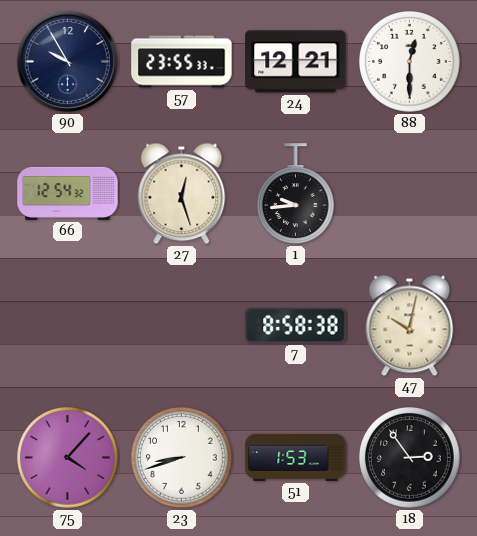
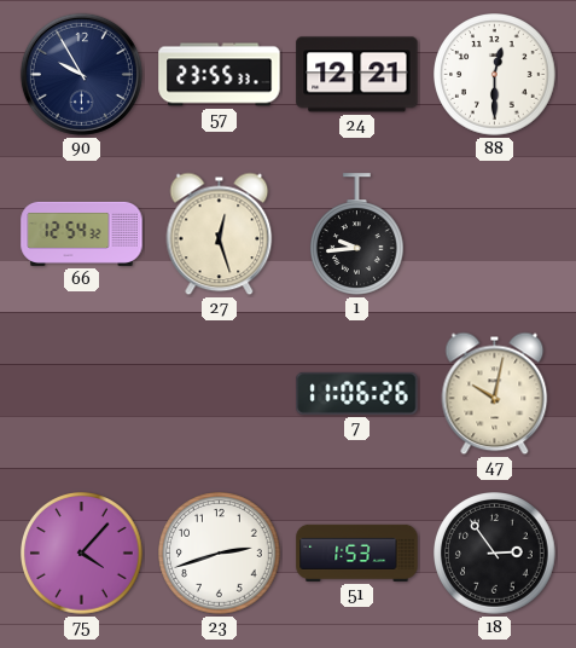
7: 8:58 -> 11:06 (357, 393)
23: 8:42 -> 2:42 (220, 554)
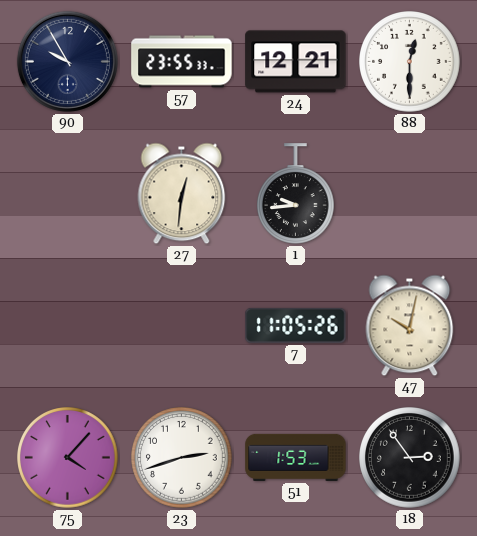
66: 12:54 -> none (82, 233)
27: 12:27 -> 12:31 (182, 194)
7: 11:06 -> 11:05 (296, 325)
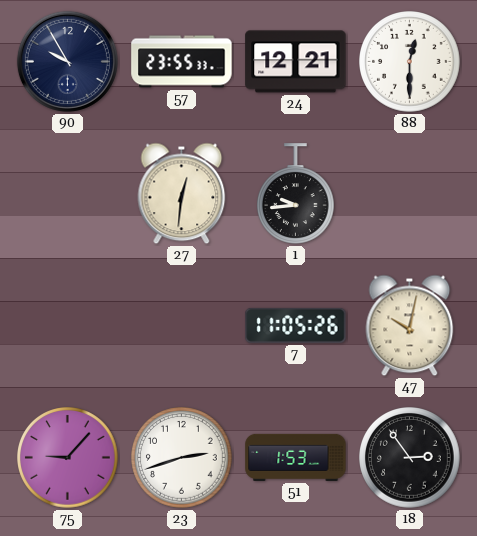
75: 4:07 -> 9:07 (68, 458)
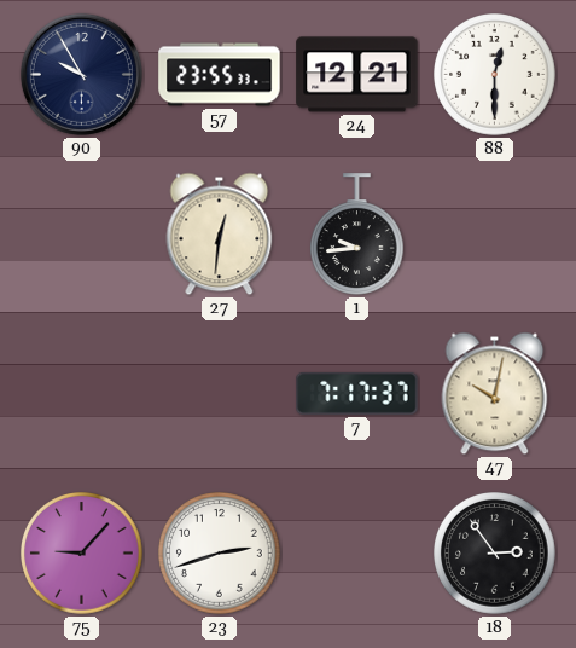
7: 11:05 -> 7:17 (357, 393)
51: 1:53 -> none (296, 457)
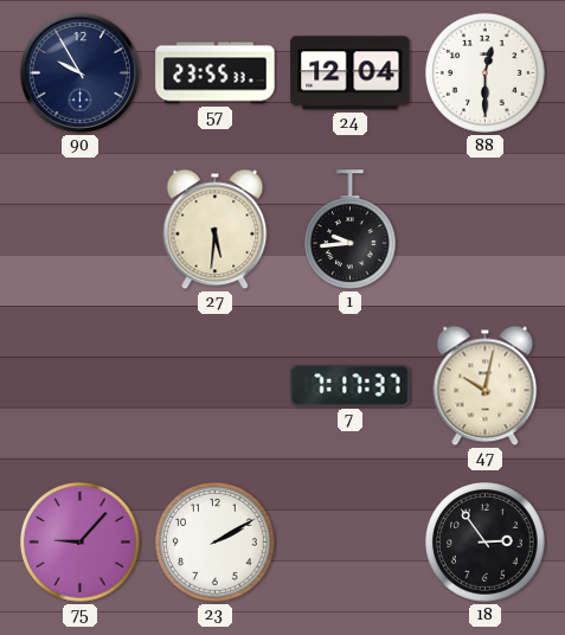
24: 12:21 -> 12:04 (351, 73)
27: 12:31 -> 5:31 (216, 230)
23: 2:42 -> 2:10 (216, 543)
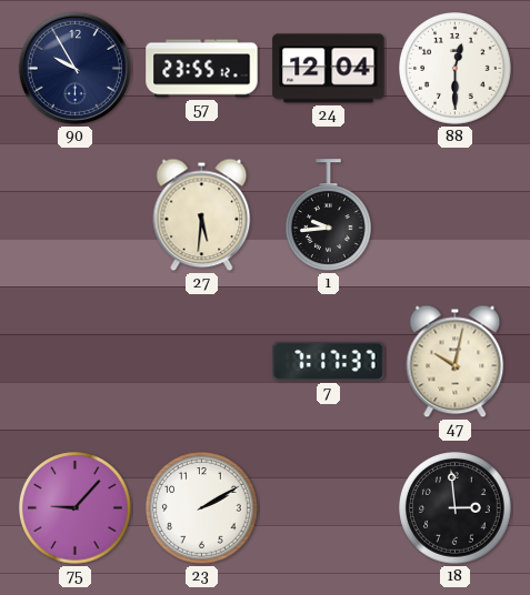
57: 23:55:33 -> 23:55:12 (202, 69)
18: 2:54 -> 2:59 (456, 508)
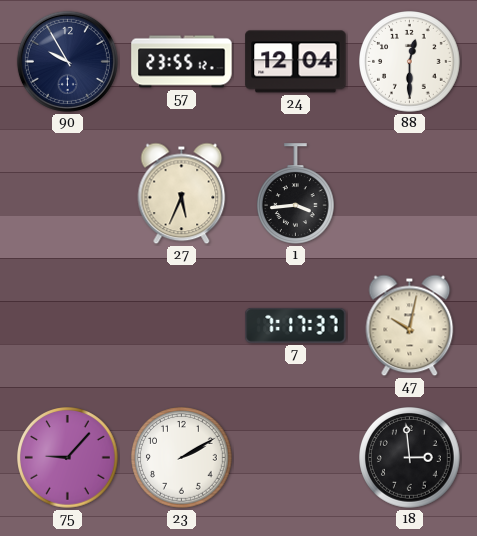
27: 5:31 -> 5:34 (182, 194)
1: 9:44 -> 3:44 (296, 194)
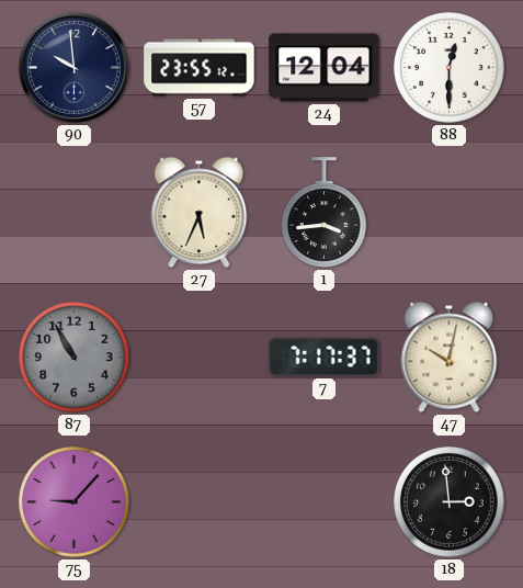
90: 9:55 -> 9:59 (73, 67)
87: none -> 10:55 (75, 358)
23: 2:10 -> none (182, 458)
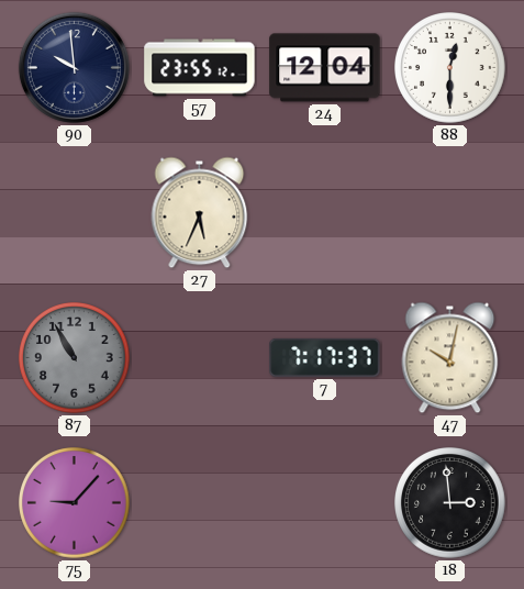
1: 3:44 -> none (325, 213)
